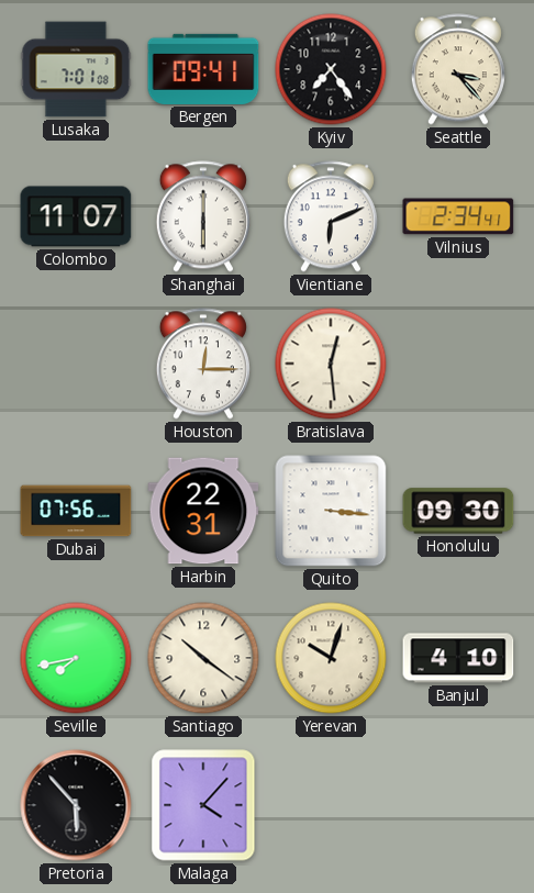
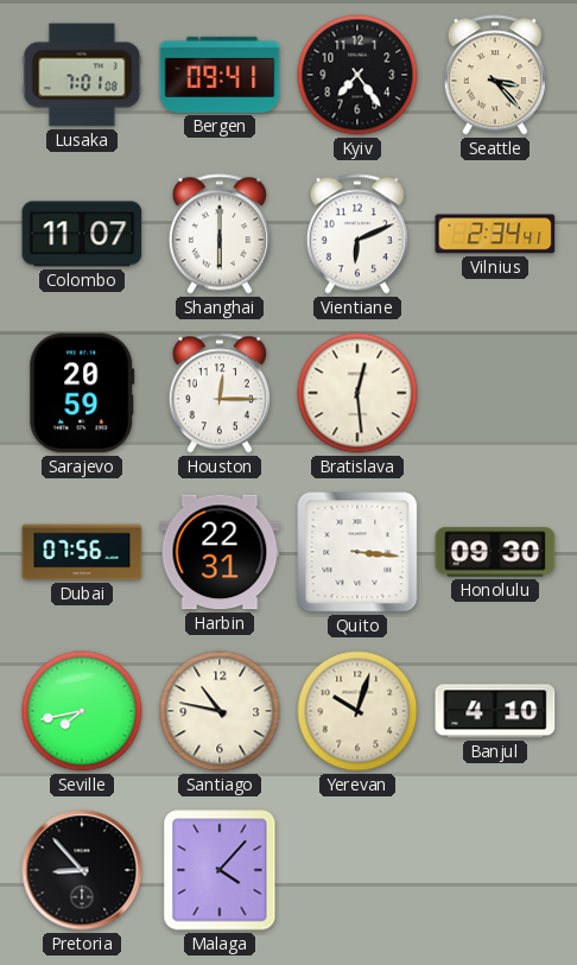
Sarajevo: none -> 20:59 (82, 393)
Santiago: 10:21 -> 10:47 (220, 711)
Pretoria: 5:53 -> 8:53 (82, 870)
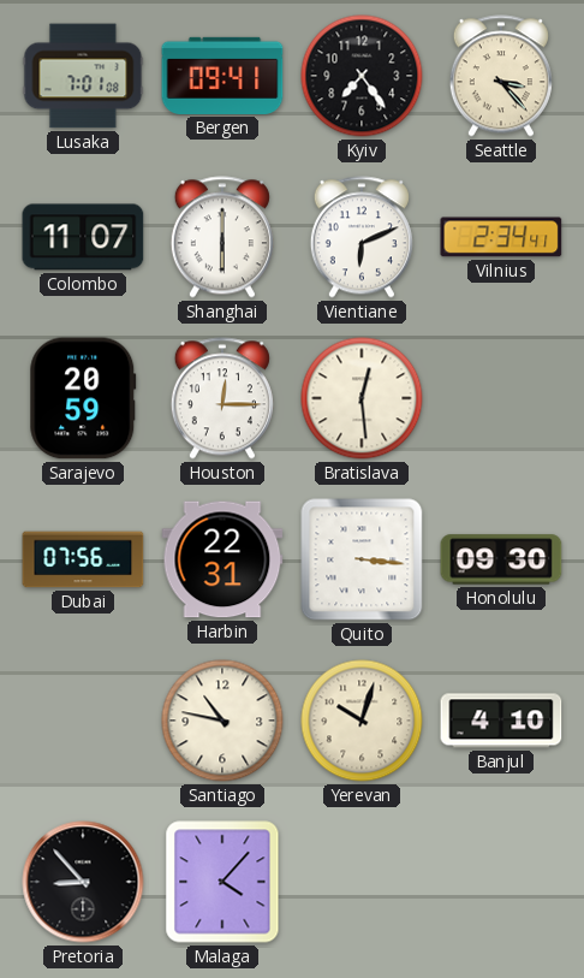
Seville: 7:43 -> none (82, 711)
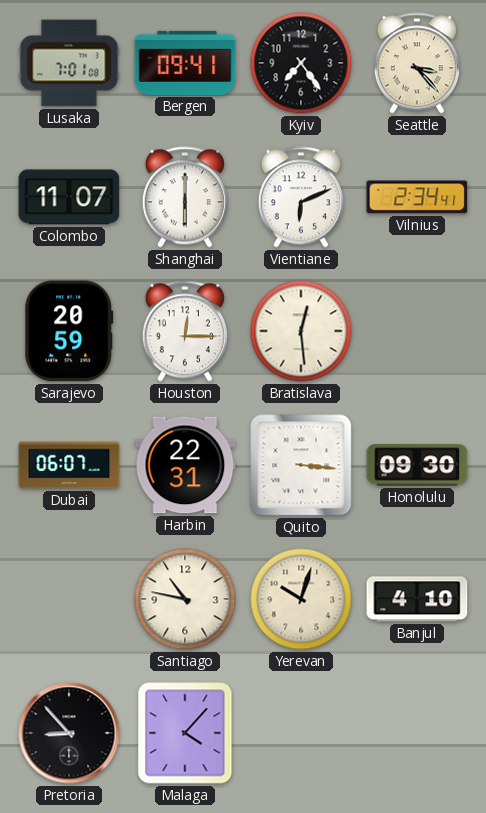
Dubai: 07:56 -> 06:07 (69, 465)
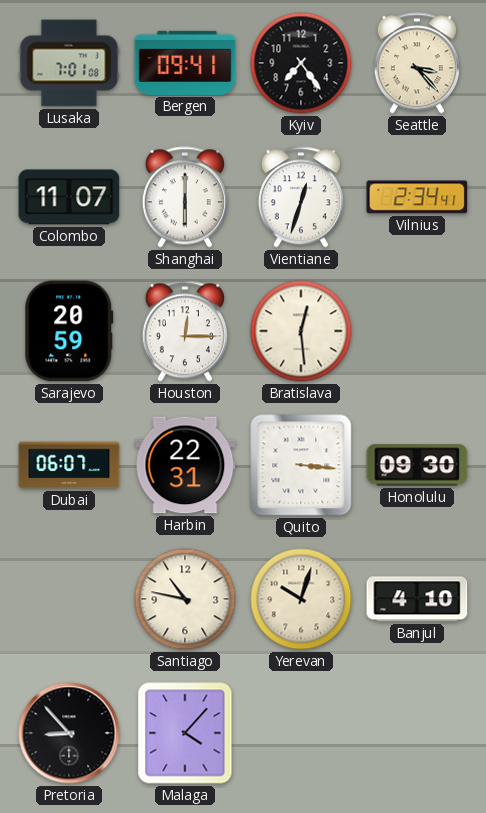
Vientiane: 6:11 -> 12:33 (301, 197)
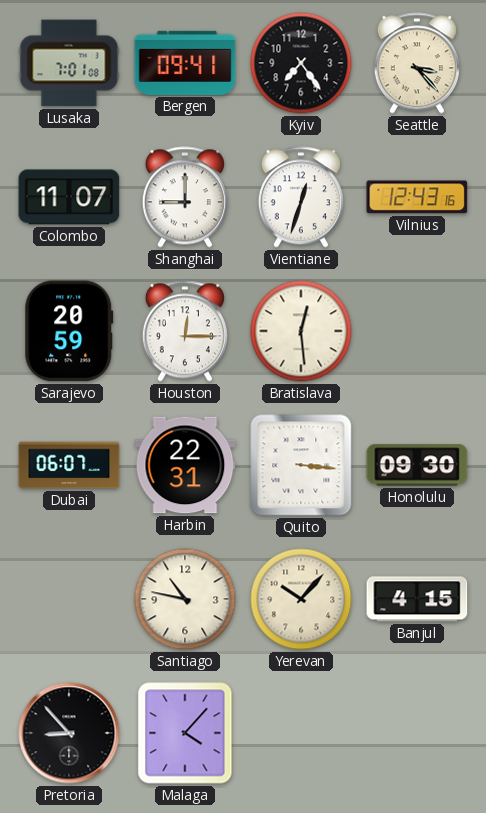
Shanghai: 6:00 -> 9:00 (185, 197)
Vilnius: 2:34 -> 12:43 (417, 197)
Yerevan: 10:03 -> 10:07 (301, 599)
Banjul: 4:10 -> 4:15 (417, 599)
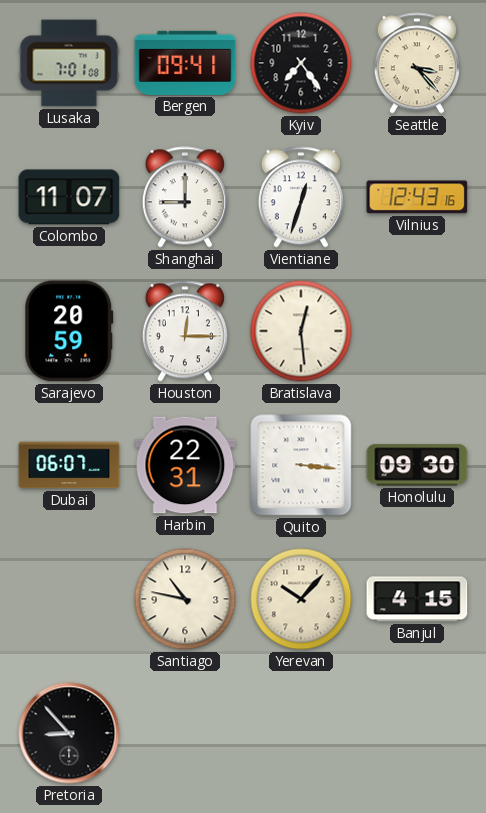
Malaga: 4:07 -> none (185, 733)
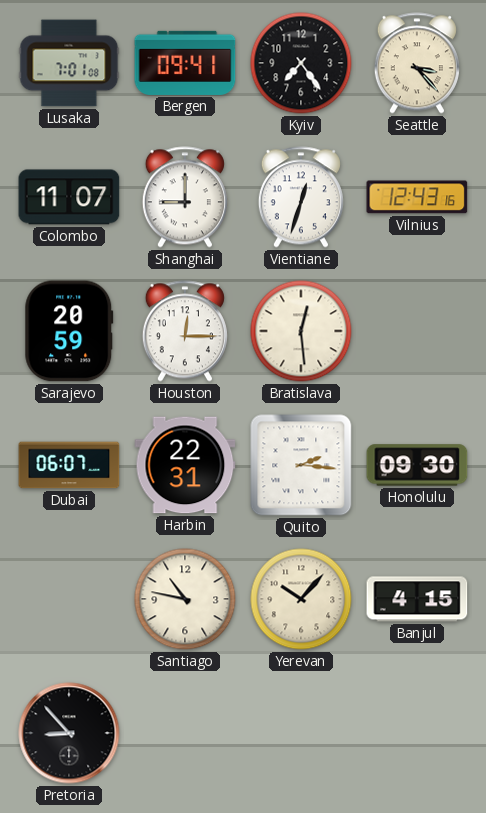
Quito: 3:16 -> 2:16 (301, 465)
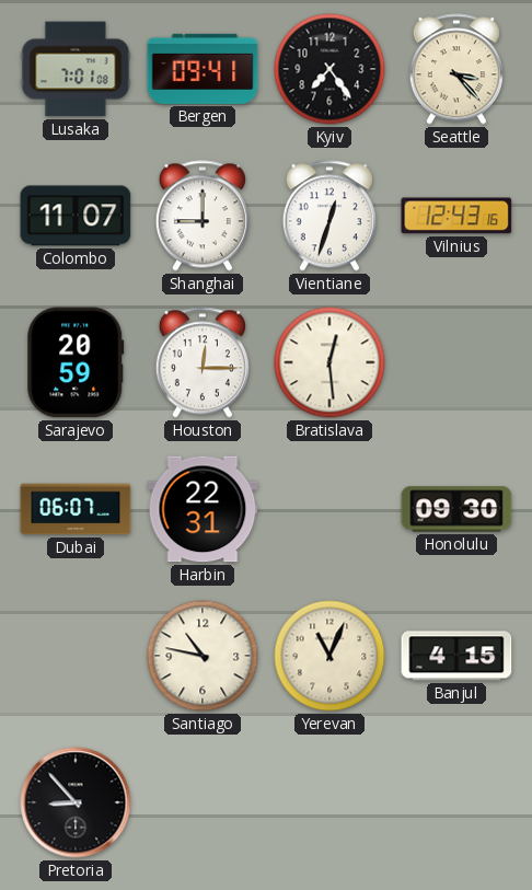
Quito: 2:16 -> none (301, 465)
Yerevan: 10:07 -> 11:04 (329, 656)
